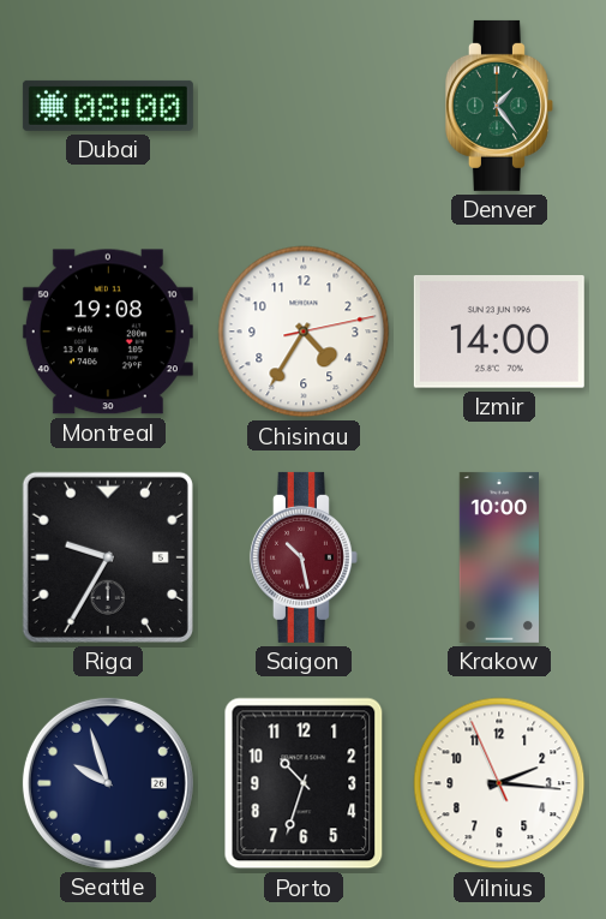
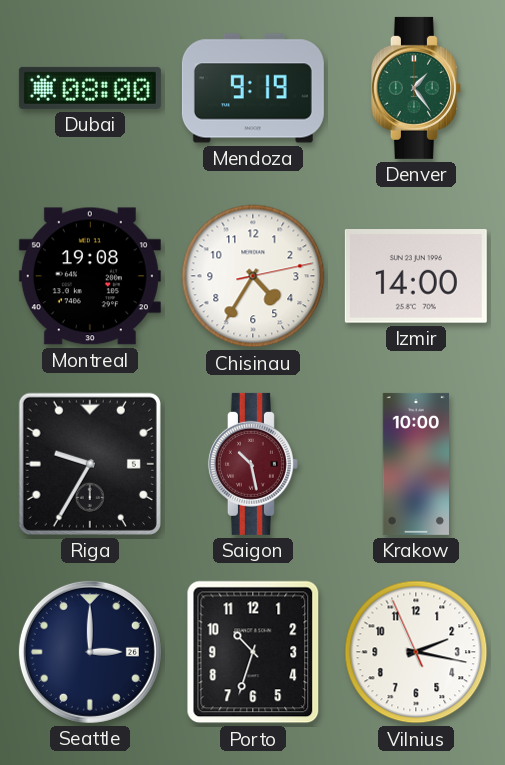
Mendoza: none -> 9:19 (253, 88)
Seattle: 9:57 -> 3:00 (90, 652)
Vilnius: 2:15 -> 2:16 (416, 652)
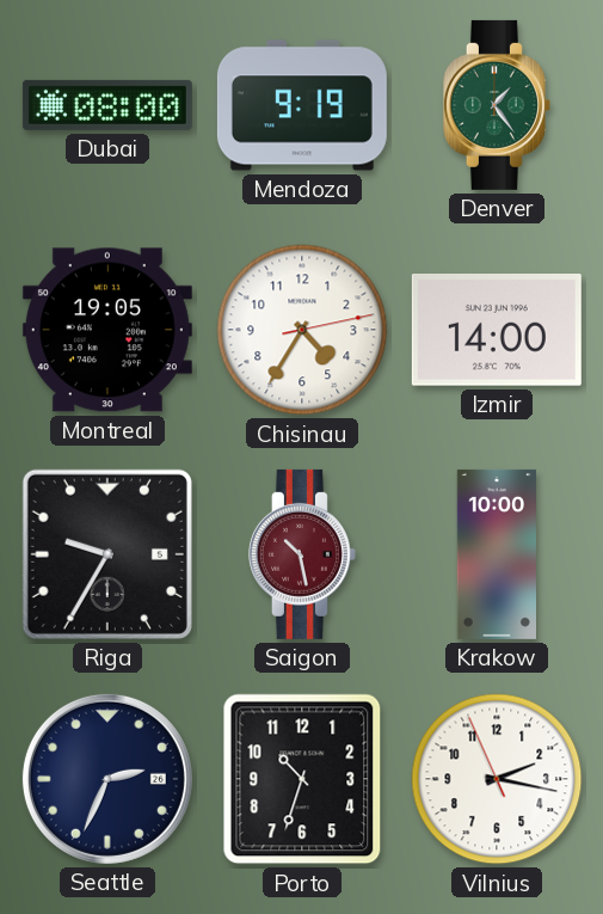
Montreal: 19:08 -> 19:05 (107, 330)
Seattle: 3:00 -> 2:34 (107, 779)
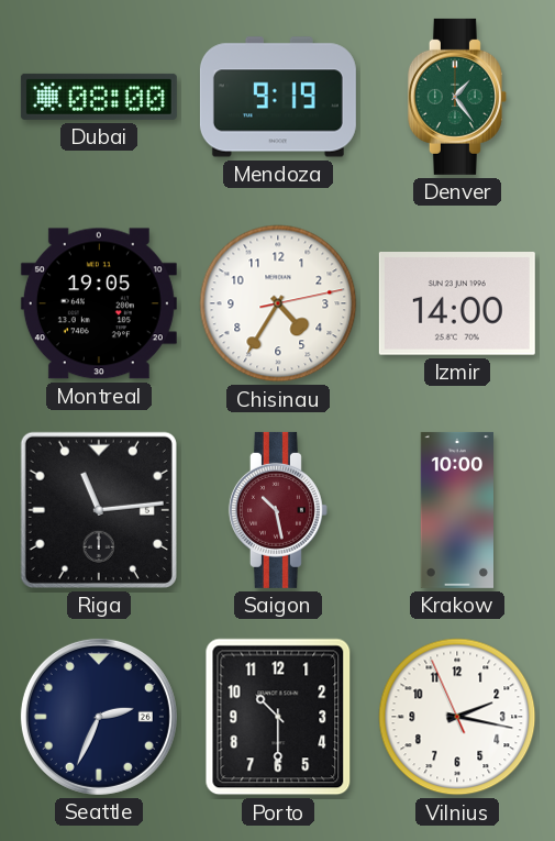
Riga: 9:35 -> 11:14 (99, 510)
Porto: 10:33 -> 10:30 (278, 717)
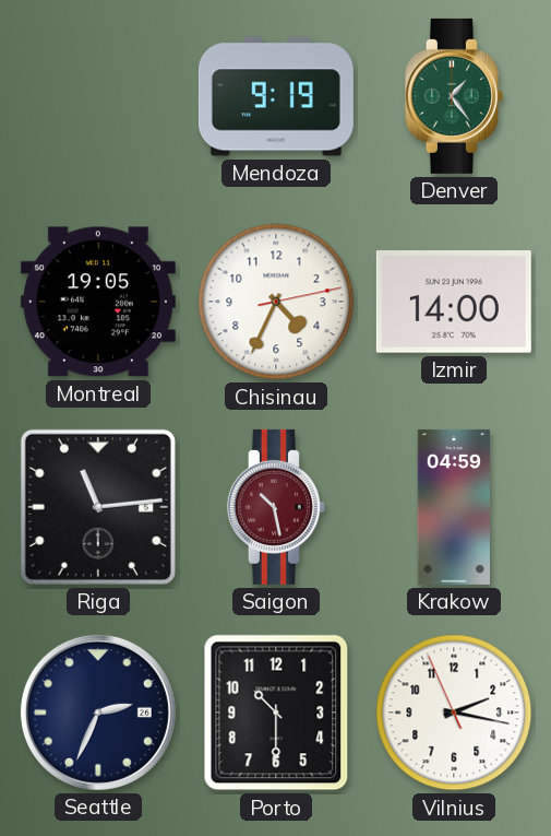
Dubai: 08:00 -> none (99, 97)
Chisinau: 4:35 -> 4:34 (276, 302)
Krakow: 10:00 -> 04:59 (453, 507)
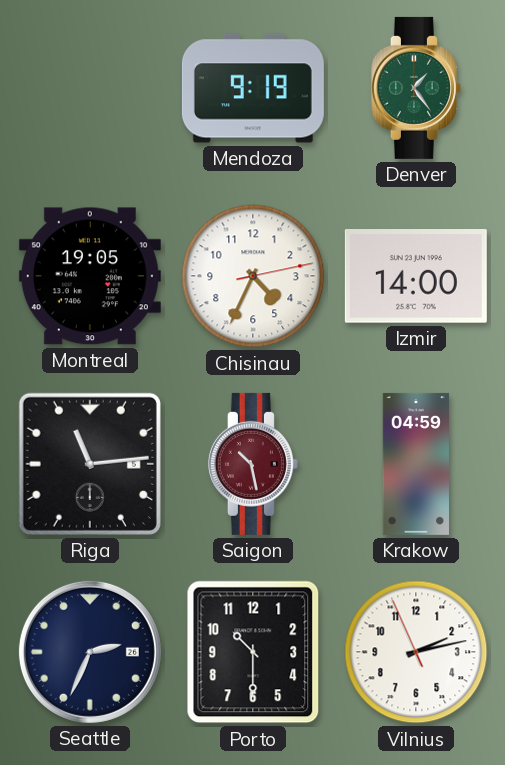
Vilnius: 2:16 -> 2:12 (416, 652)
